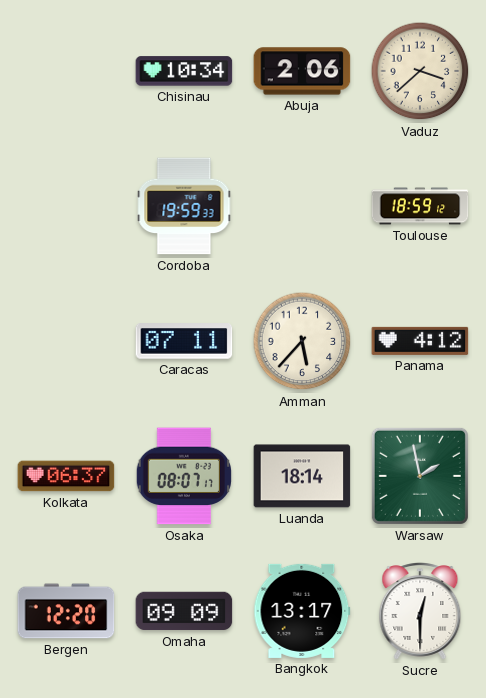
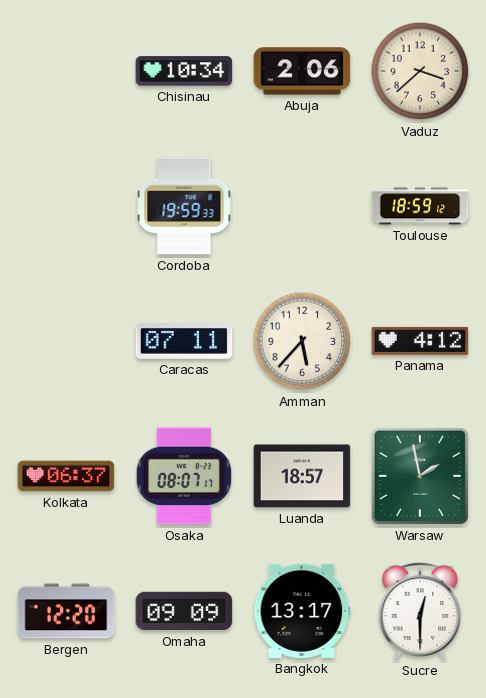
Luanda: 18:14 -> 18:57 (302, 476)
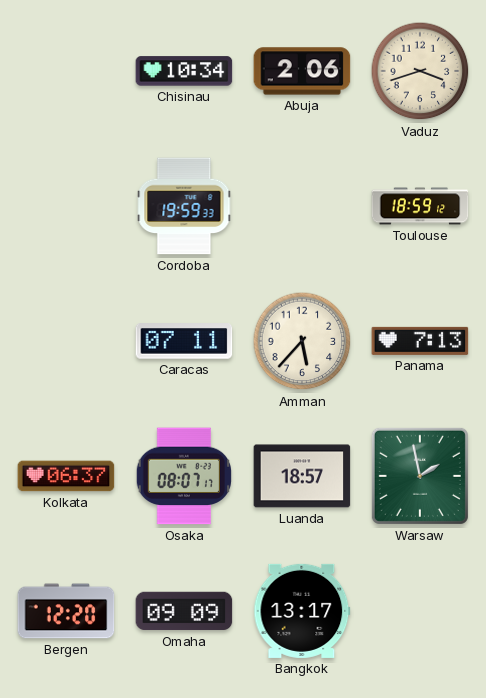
Vaduz: 3:38 -> 3:42 (420, 71)
Panama: 4:12 -> 7:13 (420, 341)
Sucre: 12:30 -> none (420, 611)
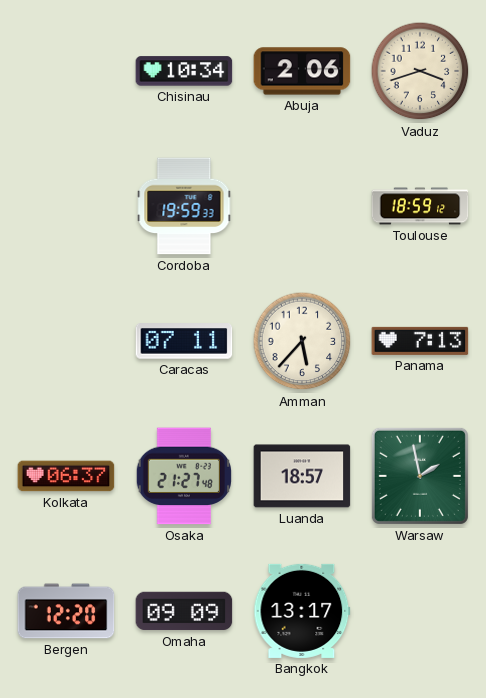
Osaka: 08:07 -> 21:27 (184, 476)
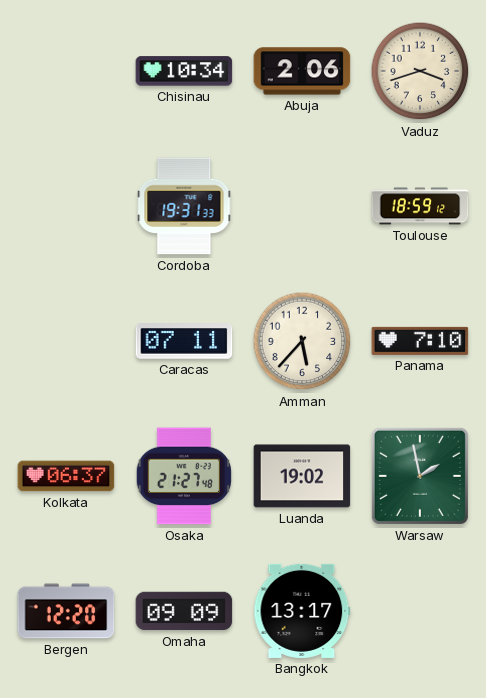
Cordoba: 19:59 -> 19:31 (184, 206)
Panama: 7:13 -> 7:10 (420, 341)
Luanda: 18:57 -> 19:02 (302, 476)
